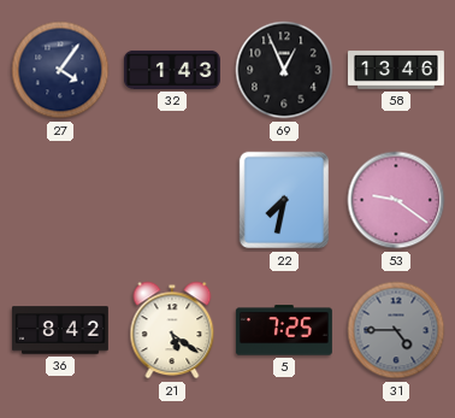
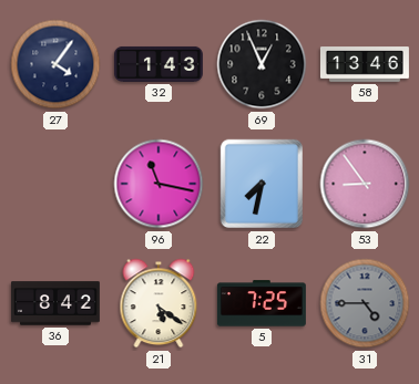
96: none -> 11:17 (159, 184)
53: 9:21 -> 8:54 (365, 184)
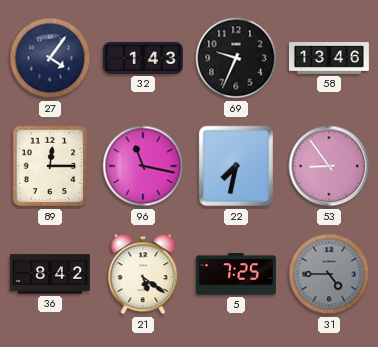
69: 12:56 -> 9:34 (236, 58)
89: none -> 12:15 (50, 166)
